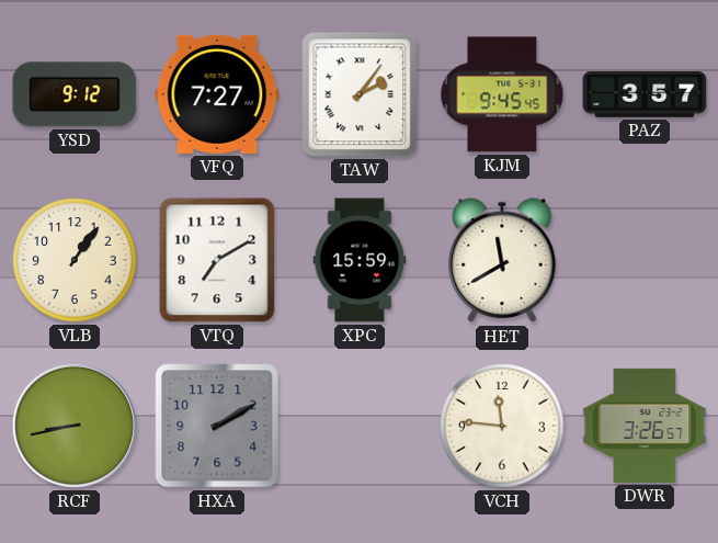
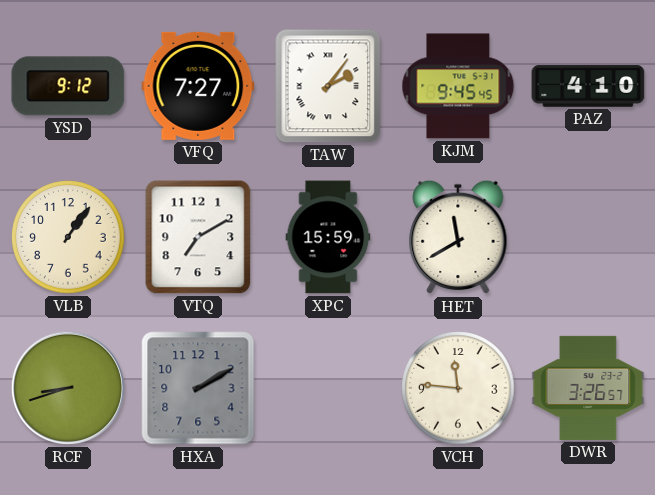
PAZ: 3:57 -> 4:10 (588, 86)
RCF: 8:43 -> 8:42 (68, 388)
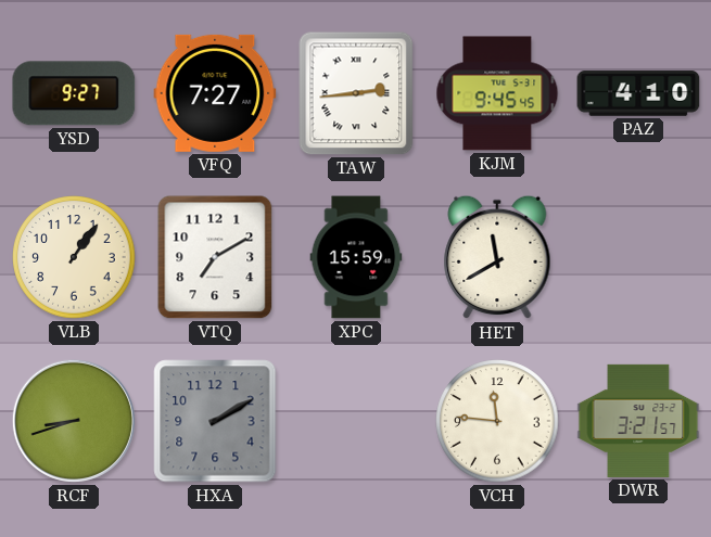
YSD: 9:12 -> 9:27 (74, 93)
TAW: 2:06 -> 2:44 (356, 93)
DWR: 3:26 -> 3:21 (638, 421)
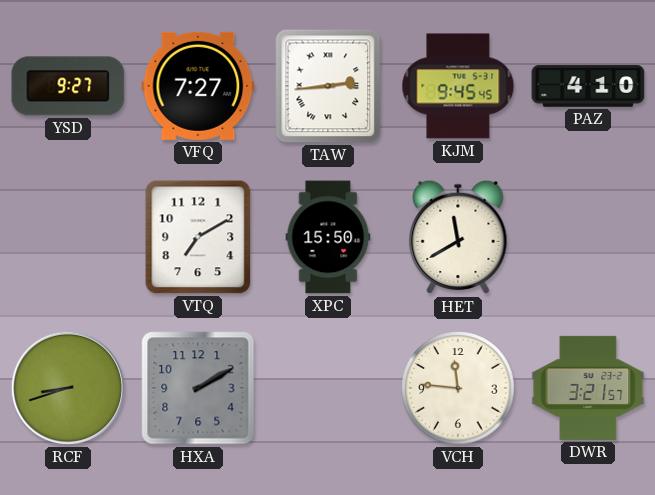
VLB: 1:06 -> none (74, 257)
XPC: 15:59 -> 15:50 (328, 237)
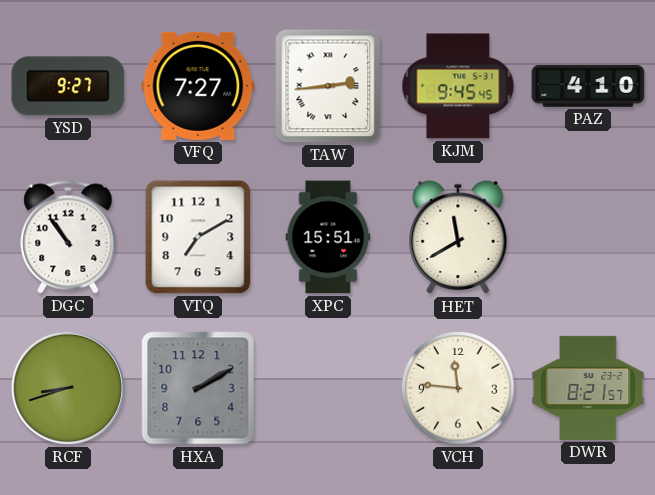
DGC: none -> 10:54 (68, 237)
XPC: 15:50 -> 15:51 (328, 237)
DWR: 3:21 -> 8:21 (588, 388)
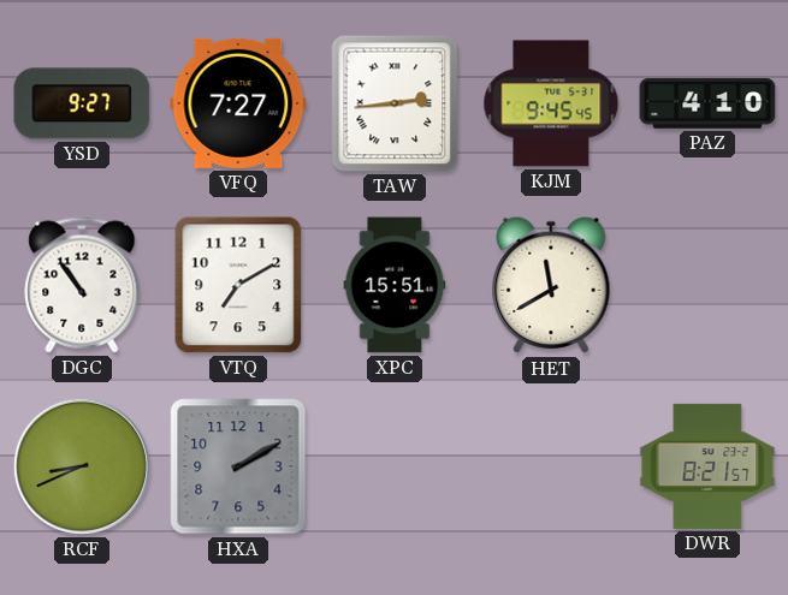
RCF: 8:42 -> 8:41 (82, 466)
VCH: 11:46 -> none (458, 388)
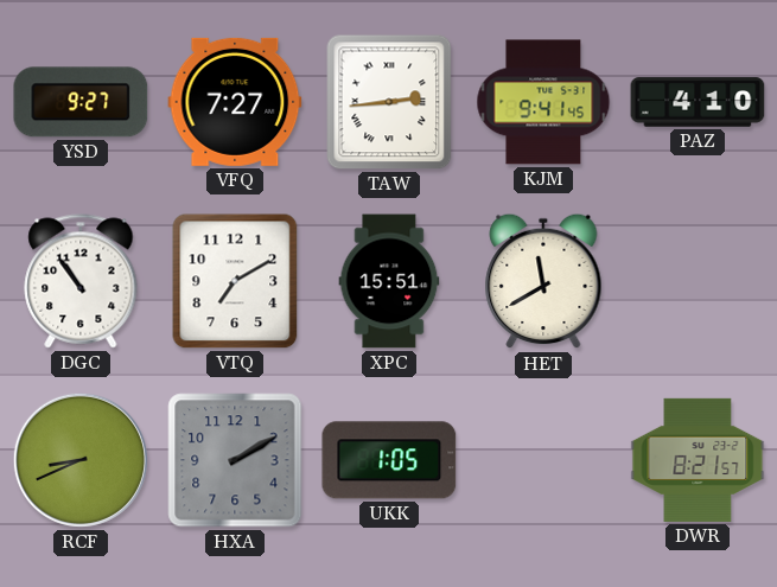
KJM: 9:45 -> 9:41 (543, 102)
UKK: none -> 1:05 (389, 460)
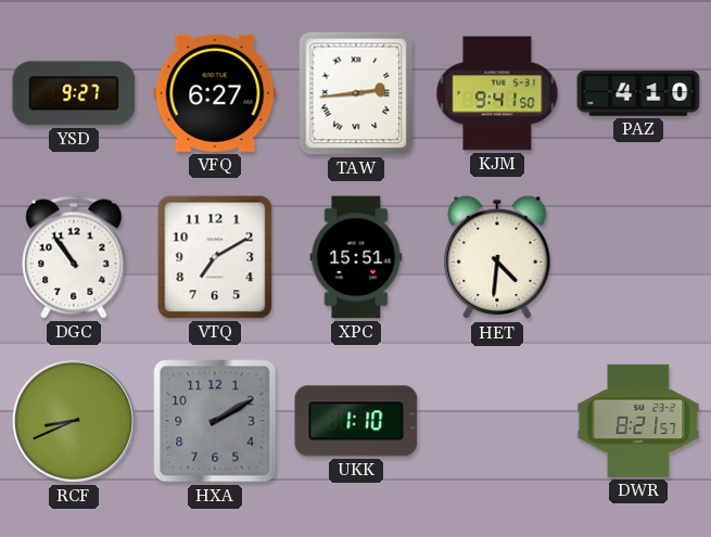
VFQ: 7:27 -> 6:27 (215, 93)
KJM: 9:41:45 -> 9:41:50 (497, 93)
HET: 11:40 -> 4:31 (497, 257)
UKK: 1:05 -> 1:10 (356, 421)
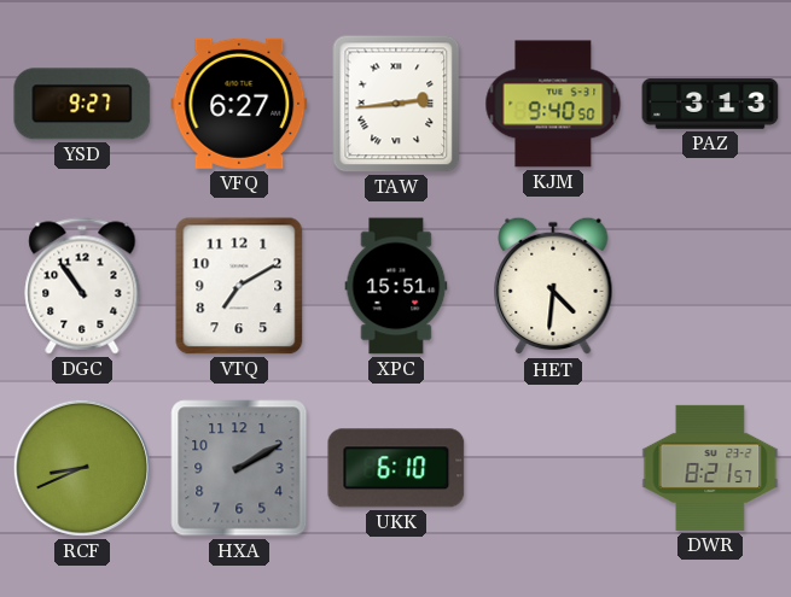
KJM: 9:41 -> 9:40 (553, 104)
PAZ: 4:10 -> 3:13 (710, 104)
UKK: 1:10 -> 6:10 (396, 468)
